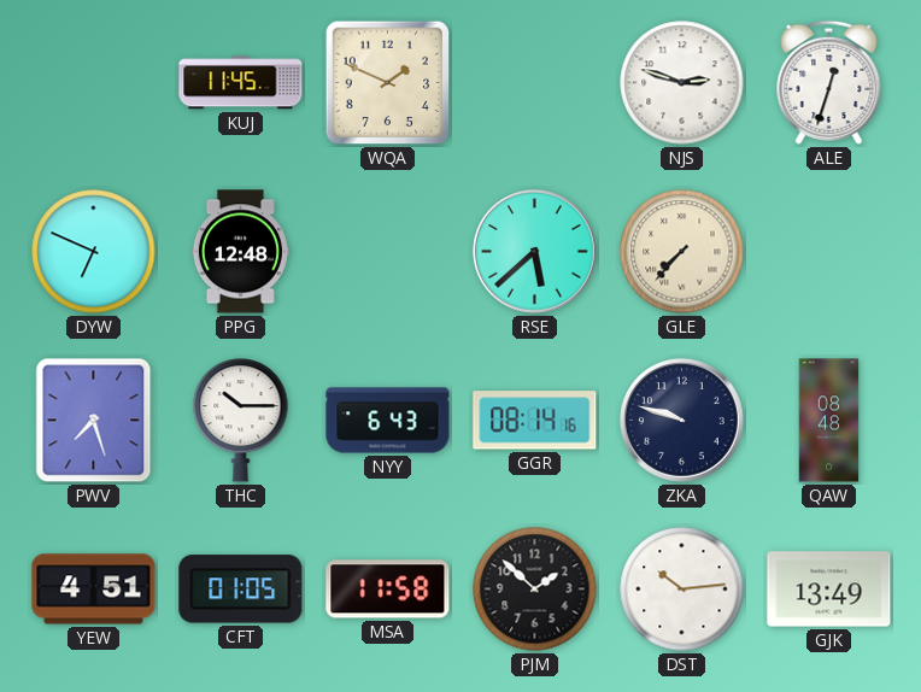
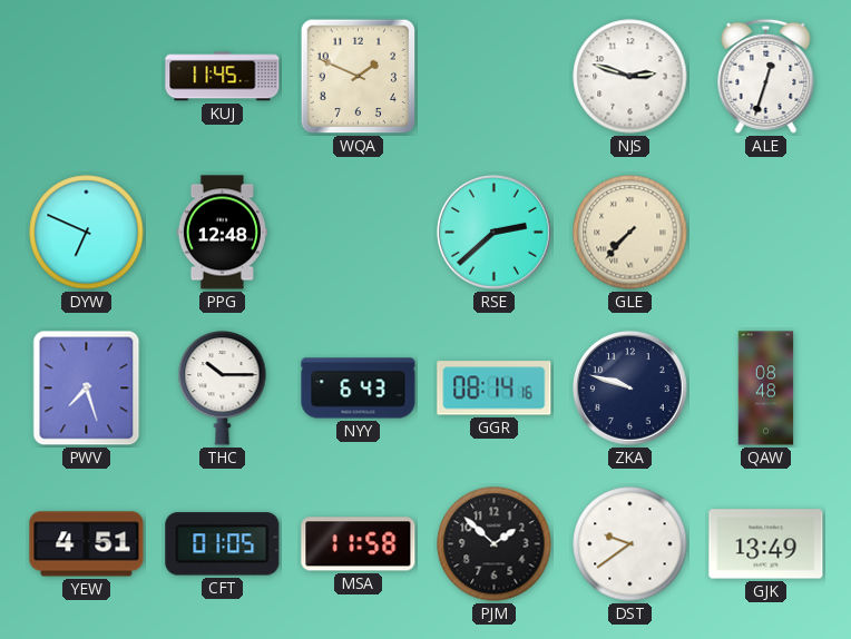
RSE: 5:38 -> 2:38 (495, 233)
DST: 10:14 -> 9:39 (630, 544)
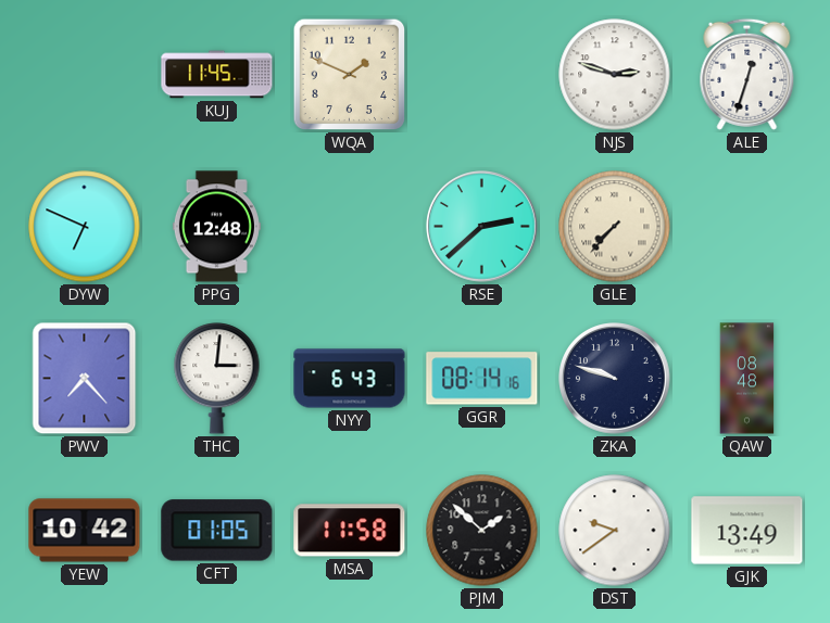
PWV: 7:27 -> 7:23 (85, 379)
THC: 10:15 -> 3:01 (217, 379)
YEW: 4:51 -> 10:42 (85, 531)
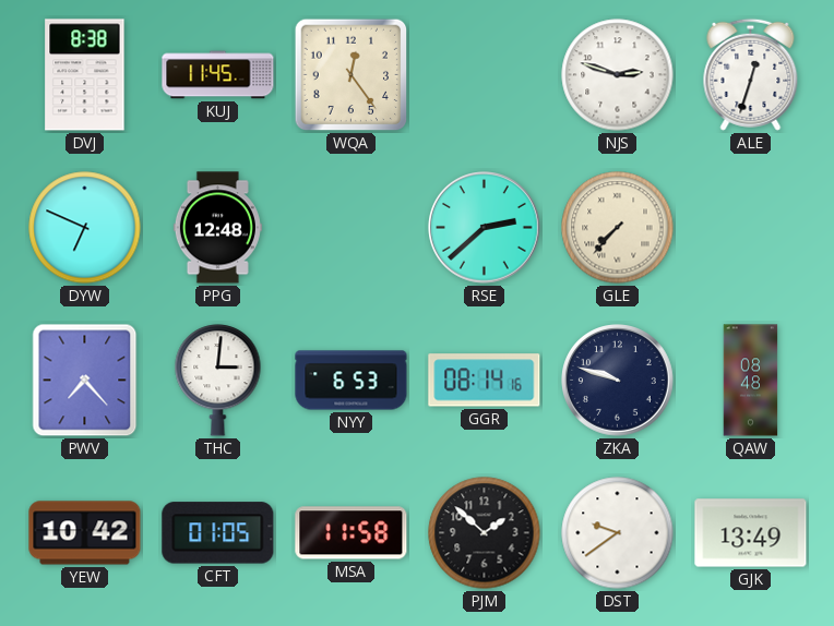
DVJ: none -> 8:38 (85, 75)
WQA: 1:49 -> 12:24 (352, 75)
NYY: 6:43 -> 6:53 (352, 381)
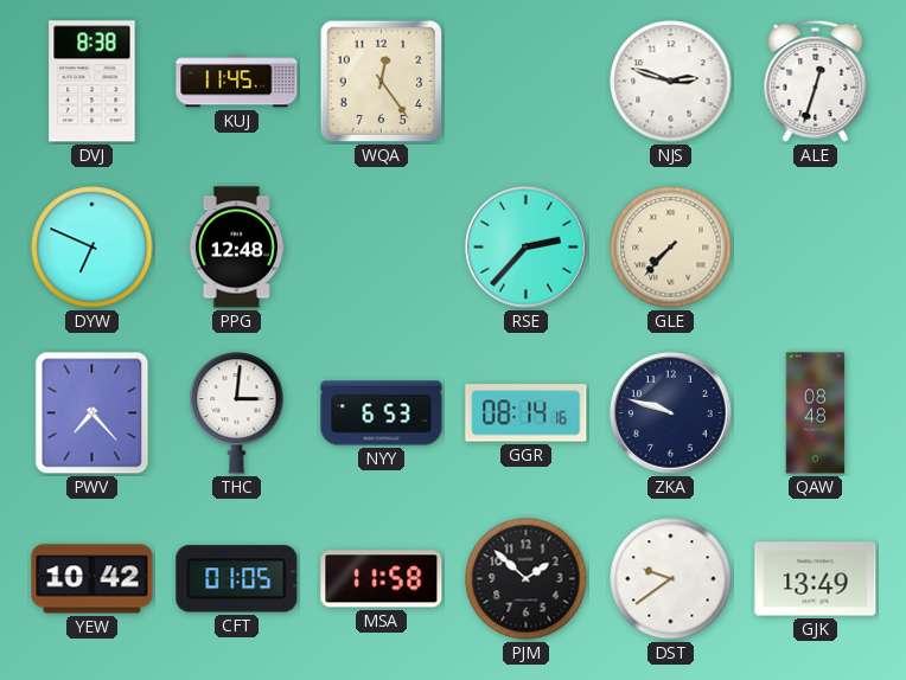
RSE: 2:38 -> 2:37 (527, 248)
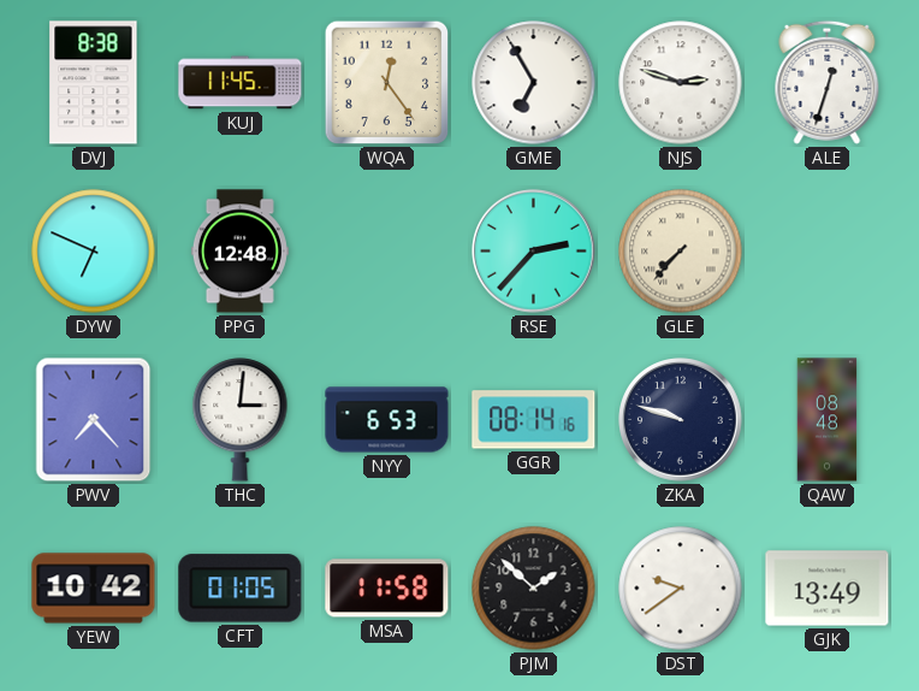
GME: none -> 6:55 (534, 83)
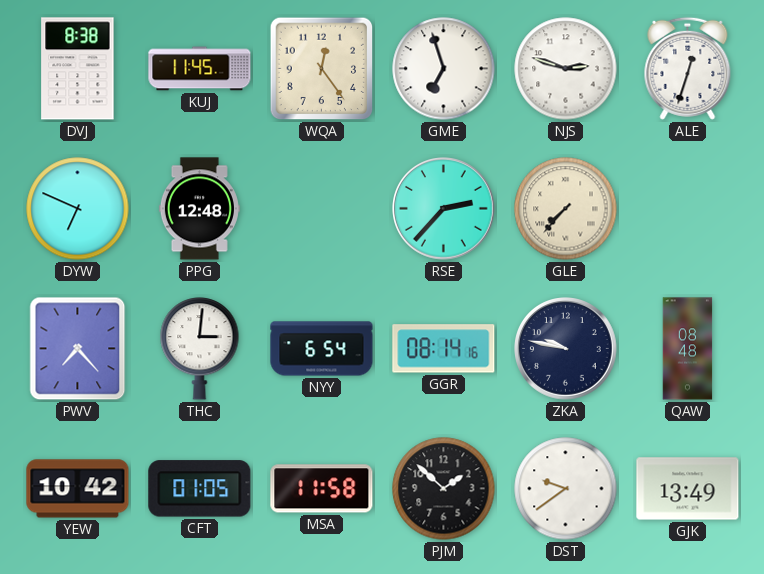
GME: 6:55 -> 6:57 (444, 69)
NYY: 6:53 -> 6:54 (322, 349)
ZKA: 9:48 -> 9:47 (566, 349)
